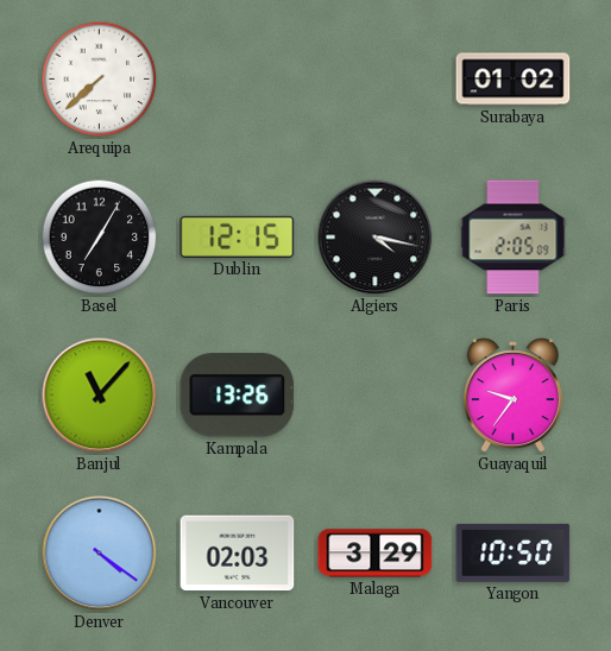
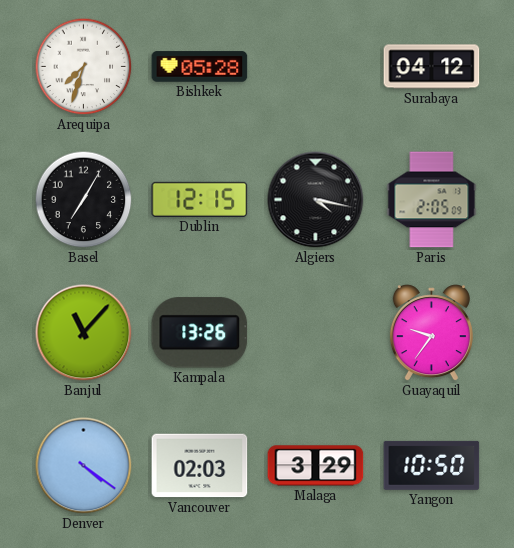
Arequipa: 7:38 -> 7:33 (84, 67)
Bishkek: none -> 05:28 (200, 67)
Surabaya: 01:02 -> 04:12 (432, 67)
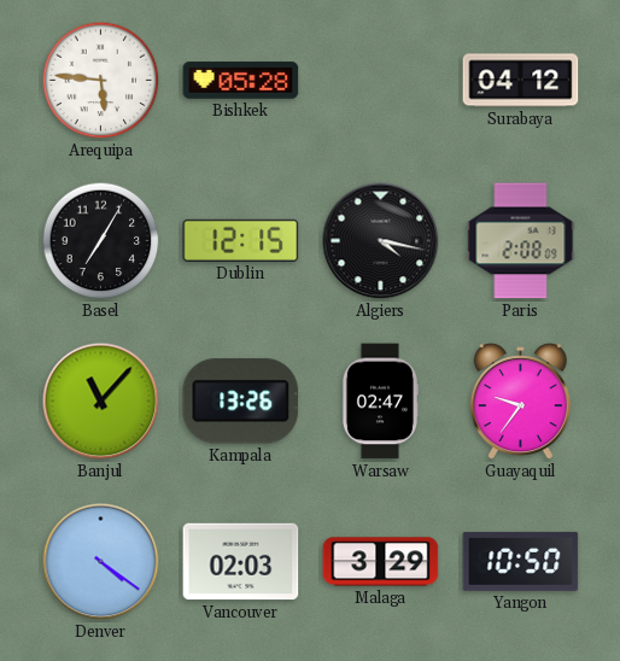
Arequipa: 7:33 -> 5:46 (101, 81)
Paris: 2:05 -> 2:08 (521, 241)
Warsaw: none -> 02:47 (379, 402)
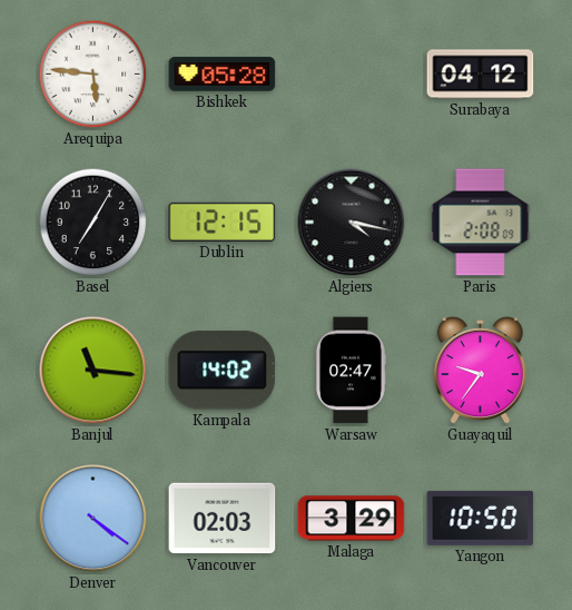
Banjul: 11:07 -> 11:16 (93, 371)
Kampala: 13:26 -> 14:02 (223, 371)
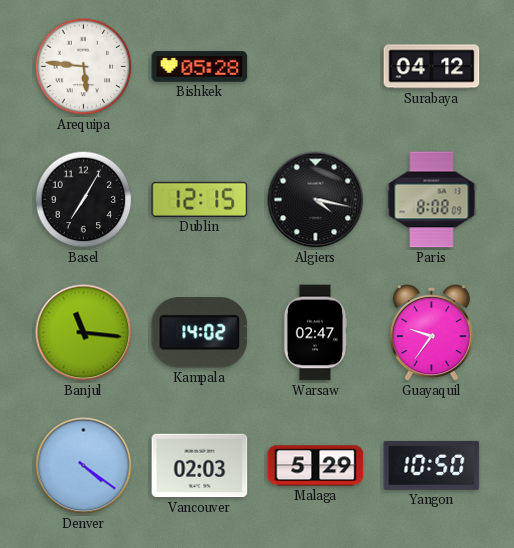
Paris: 2:08 -> 8:08 (432, 200)
Malaga: 3:29 -> 5:29 (316, 466)
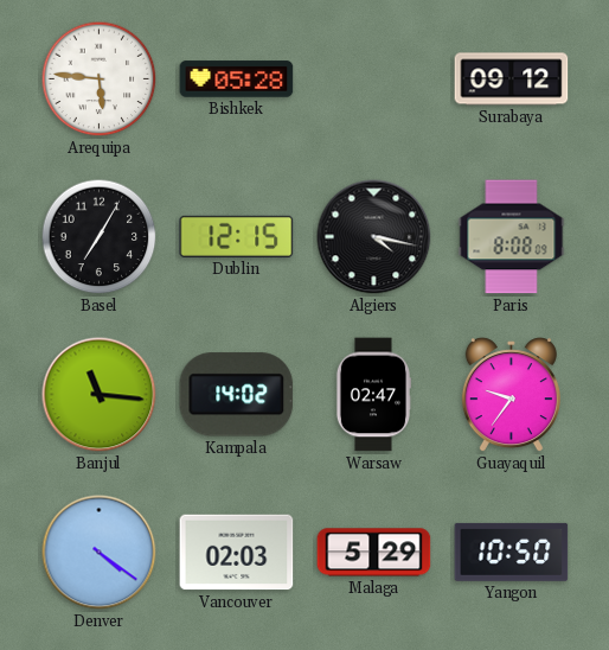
Surabaya: 04:12 -> 09:12 (512, 79)
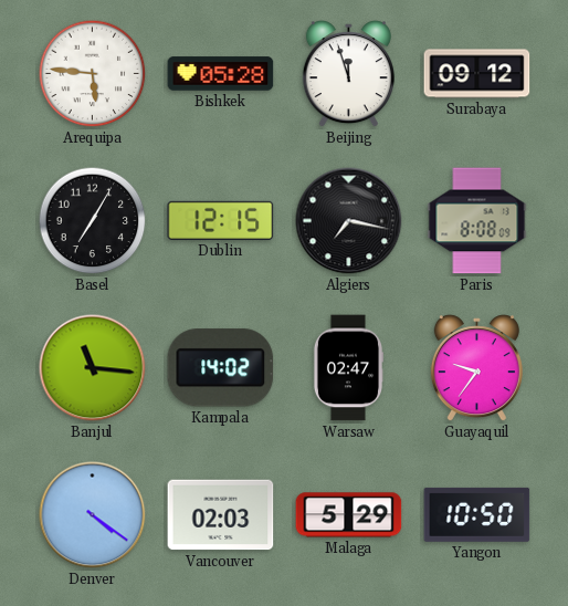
Beijing: none -> 11:57 (348, 74)
Algiers: 4:17 -> 7:17 (349, 221)
